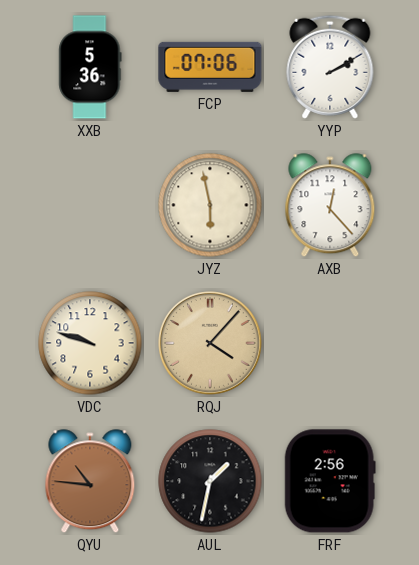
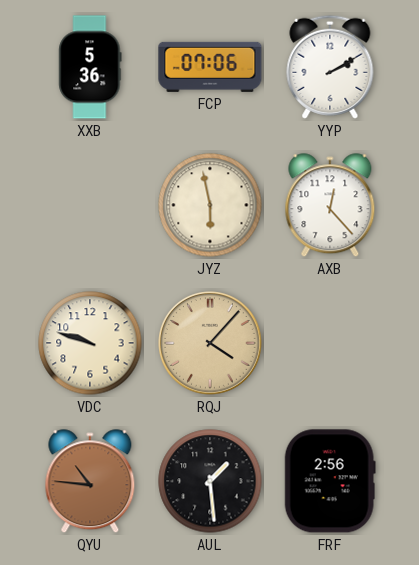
AUL: 1:32 -> 1:29 (210, 481)
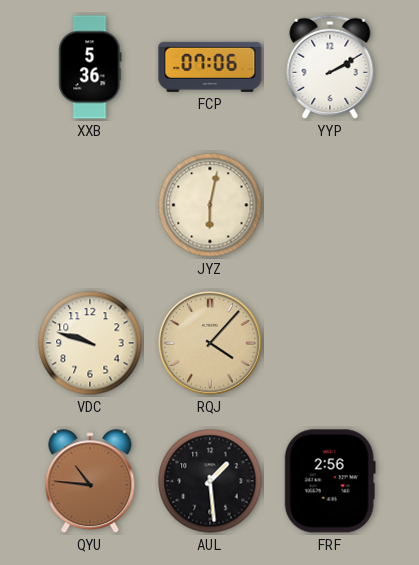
JYZ: 5:58 -> 6:02 (210, 205)
AXB: 12:23 -> none (330, 206)
